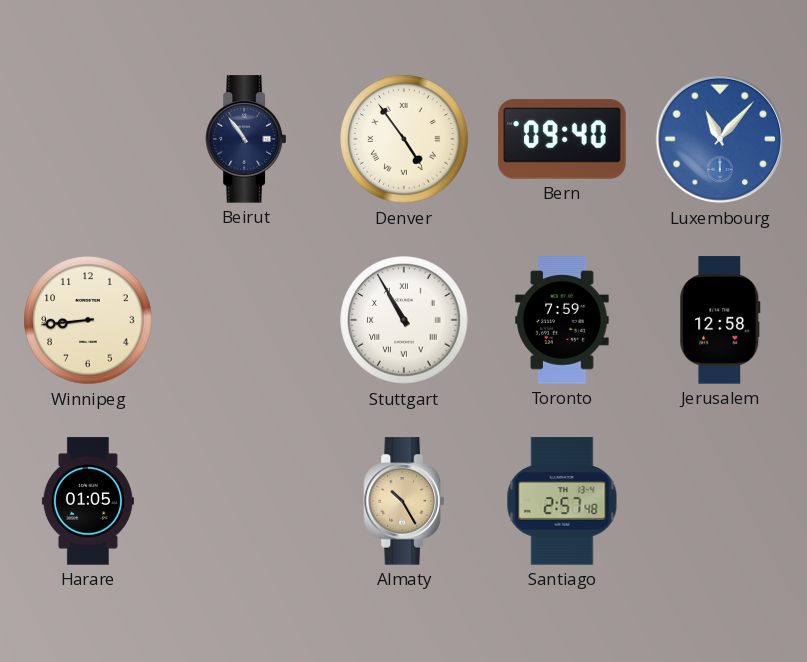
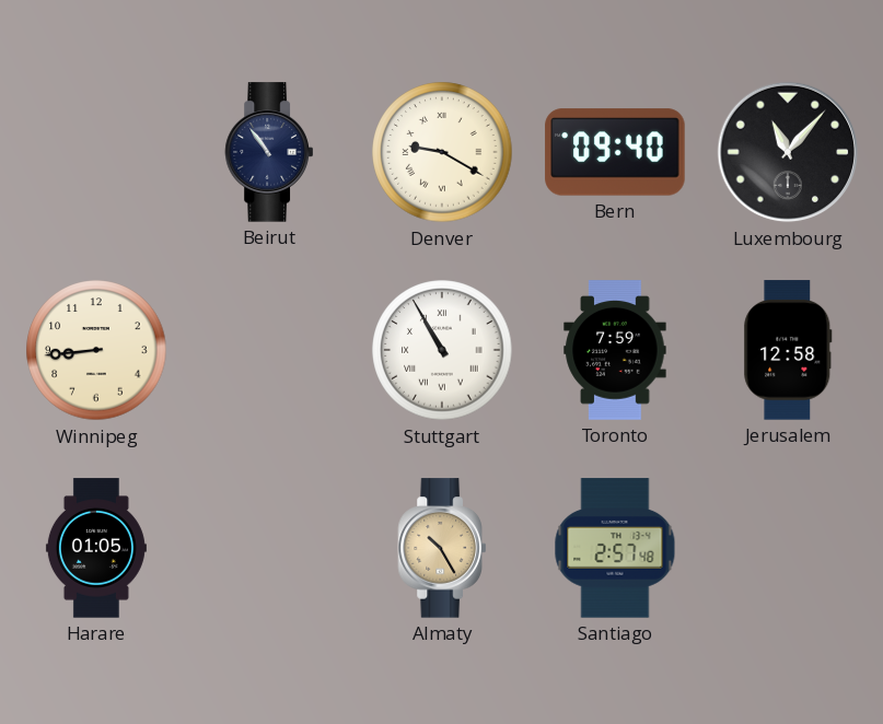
Denver: 4:54 -> 9:20 (442, 152)
Luxembourg dial: blue -> black (788, 152)
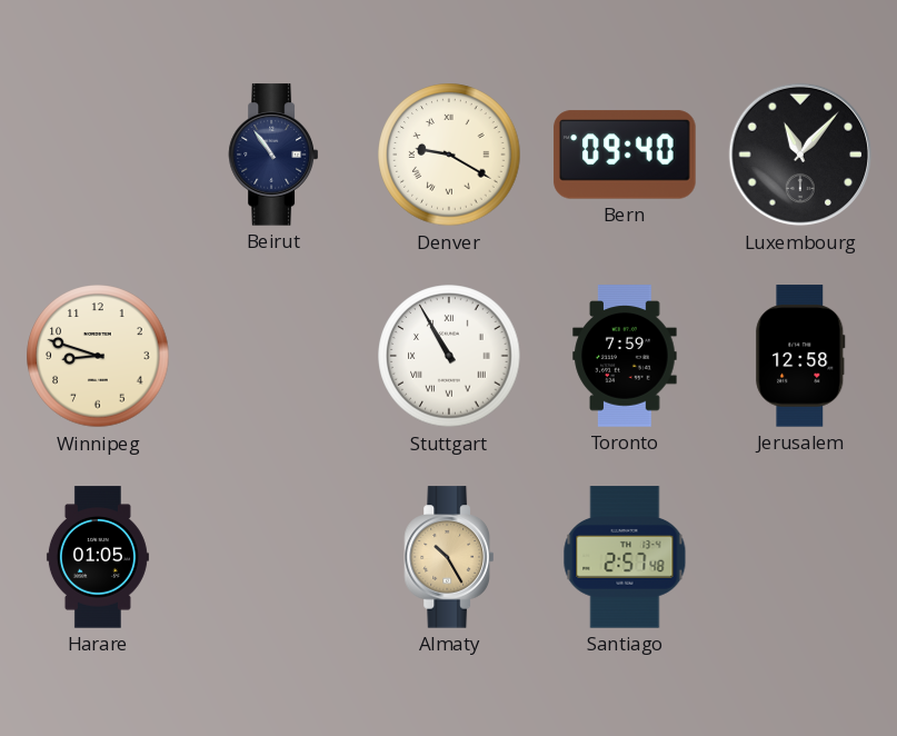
Winnipeg: 8:44 -> 8:48 (98, 356)
